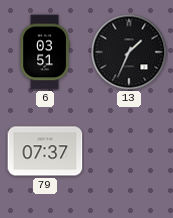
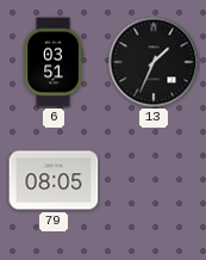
79: 07:37 -> 08:05 (54, 180)
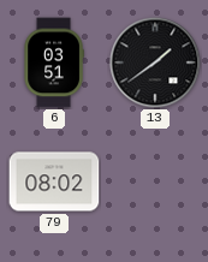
13: 1:34 -> 1:39 (155, 62)
79: 08:05 -> 08:02 (54, 181)
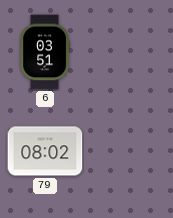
13: 1:39 -> none (155, 62)
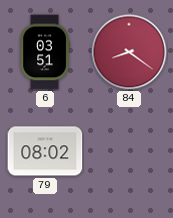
84: none -> 8:21 (129, 52)
